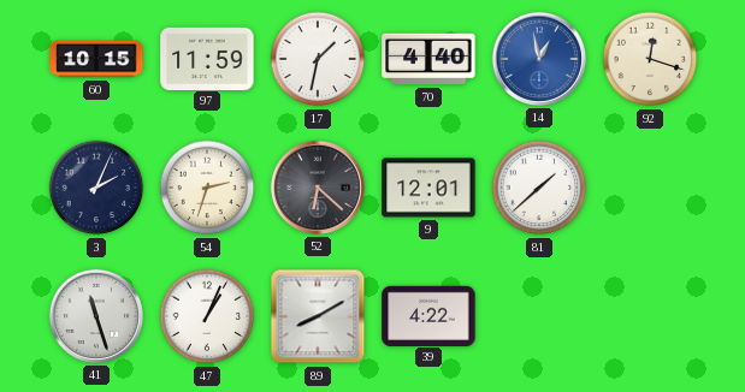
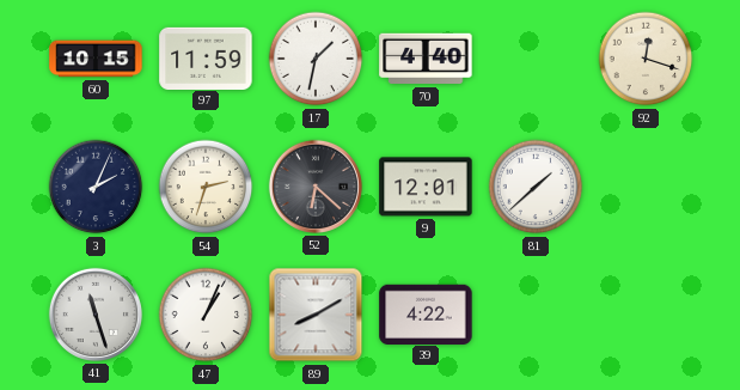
14: 12:58 -> none (539, 59)
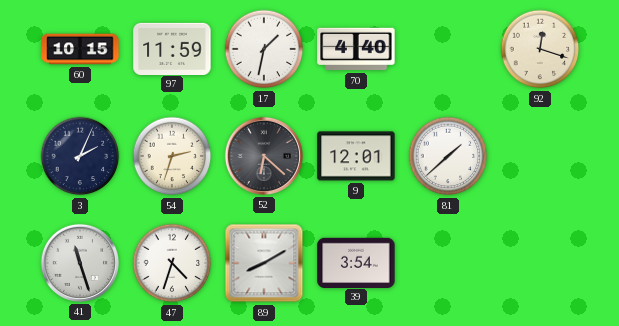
47: 1:04 -> 4:33 (172, 263)
39: 4:22 -> 3:54 (356, 262)
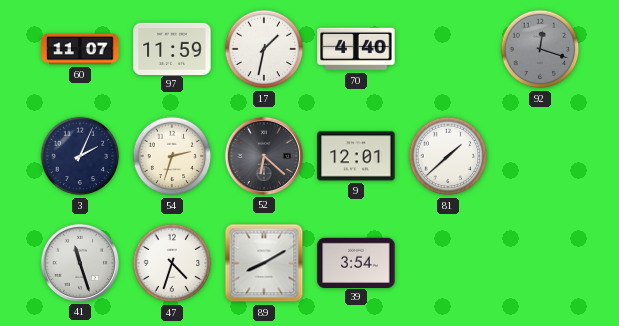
60: 10:15 -> 11:07 (80, 49)
92 dial: cream -> grey (540, 49)
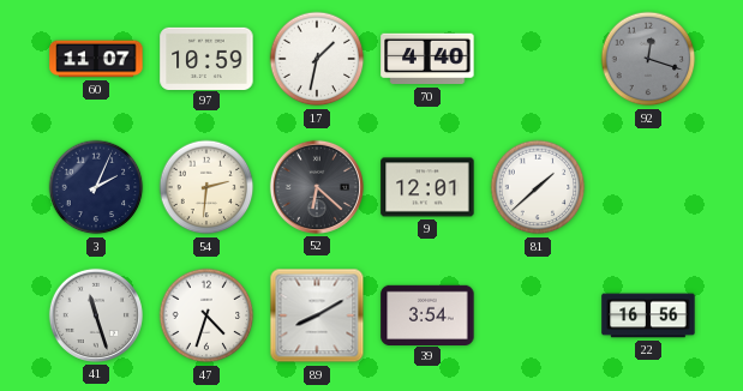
97: 11:59 -> 10:59 (206, 58)
54: 2:33 -> 2:31 (206, 187)
22: none -> 16:56 (648, 315)
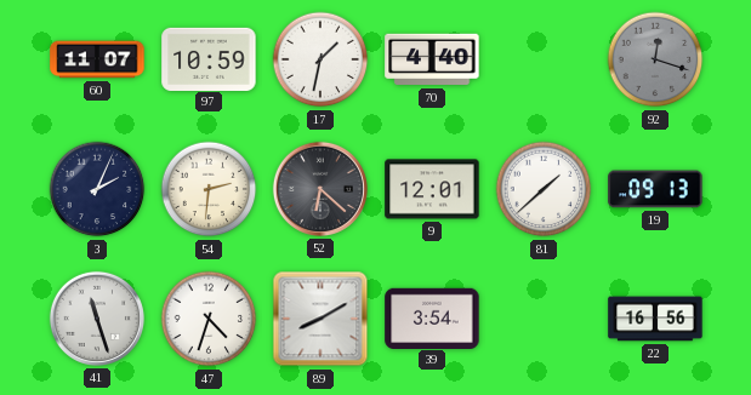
19: none -> 09:13 (655, 189)
